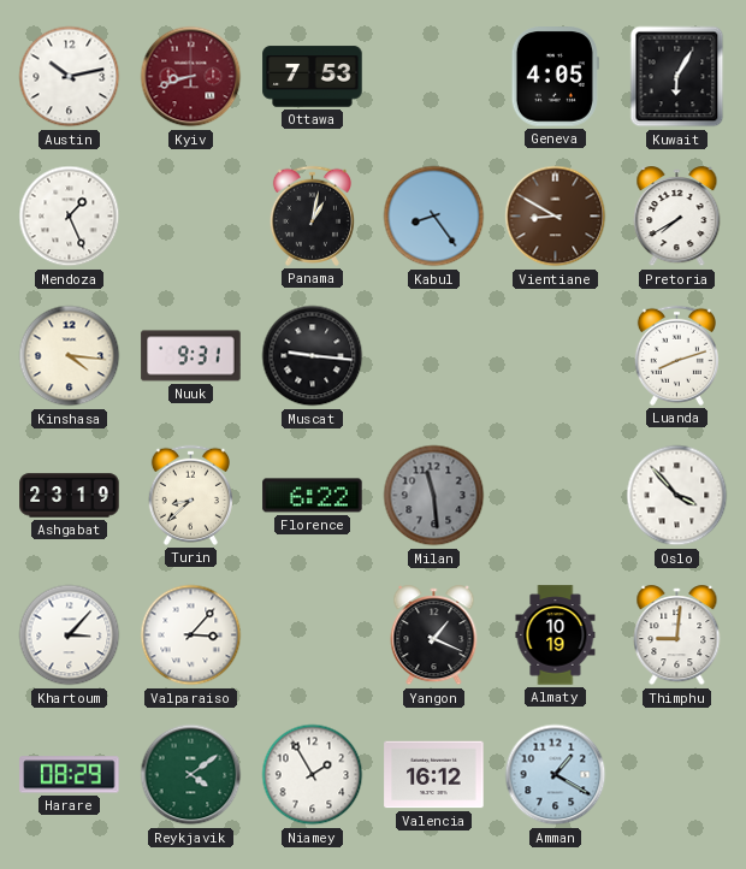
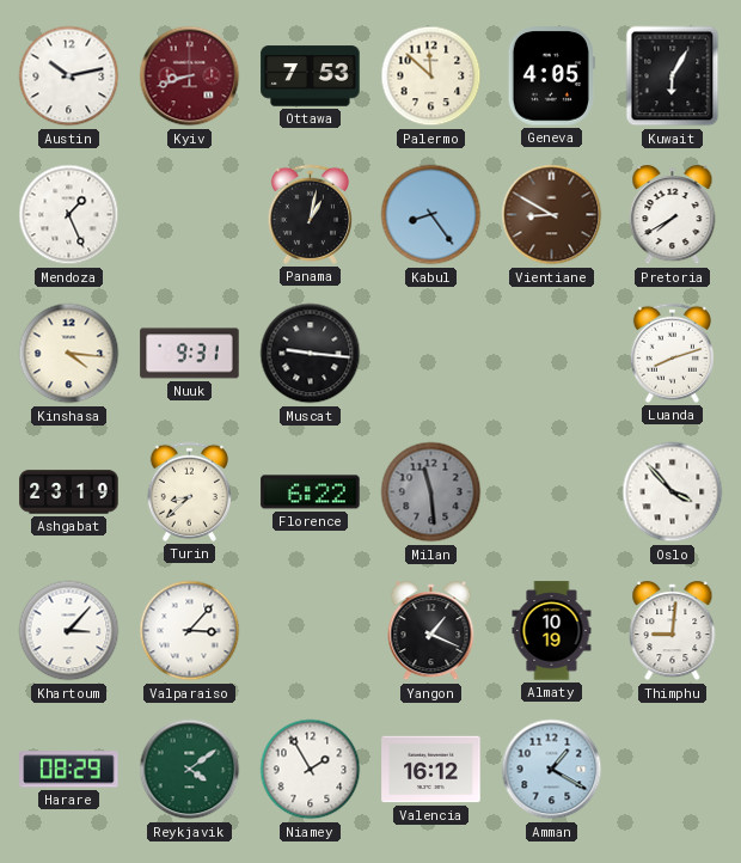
Palermo: none -> 11:52 (431, 76)
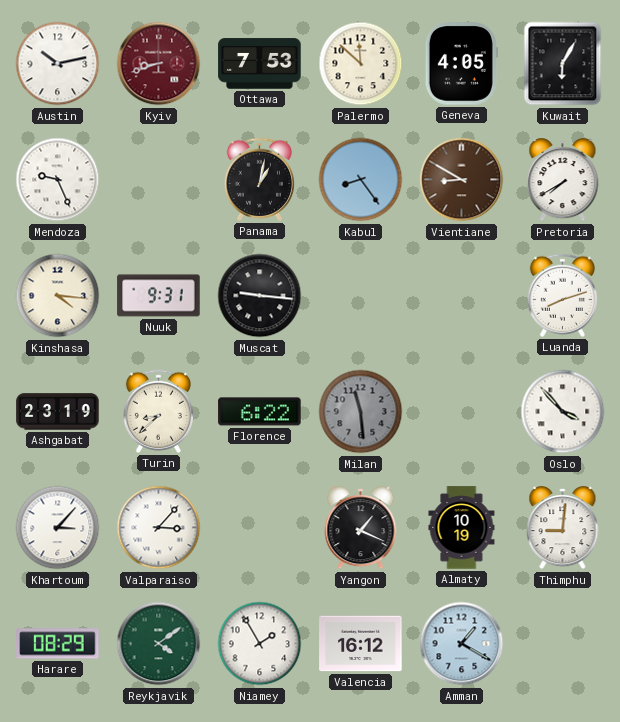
Mendoza: 1:26 -> 9:26 (58, 180)
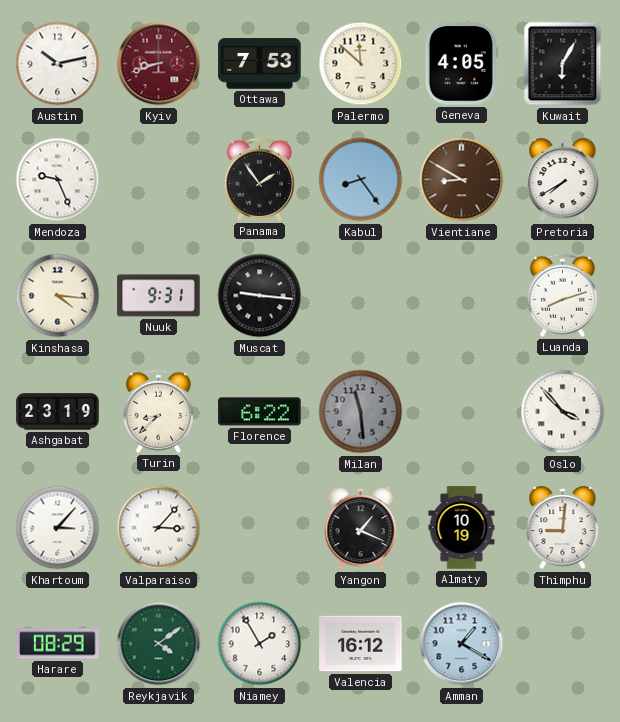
Panama: 1:02 -> 1:54 (259, 179)
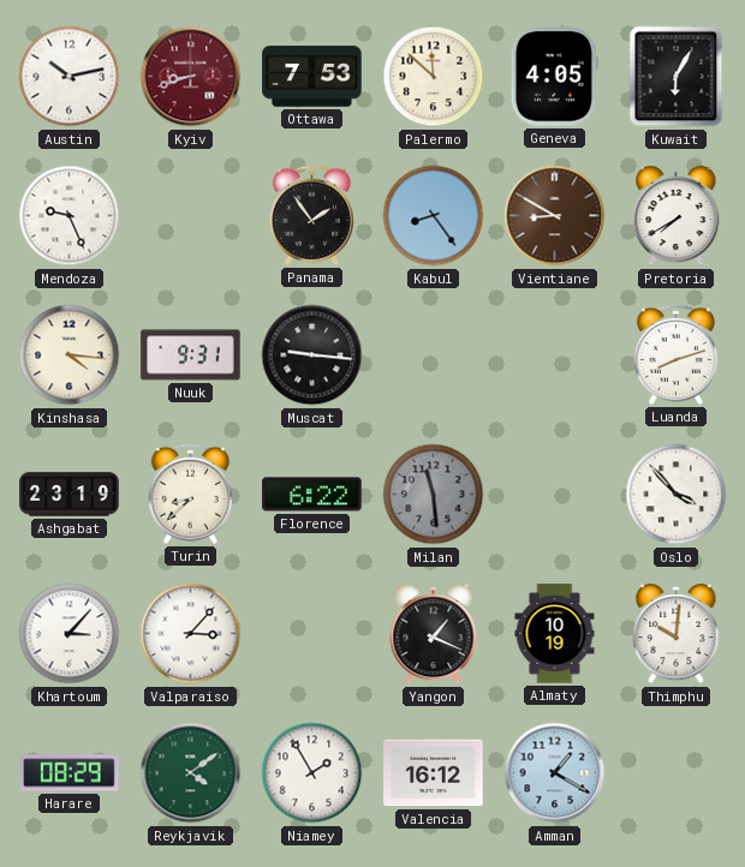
Thimphu: 9:01 -> 10:01 (677, 634)
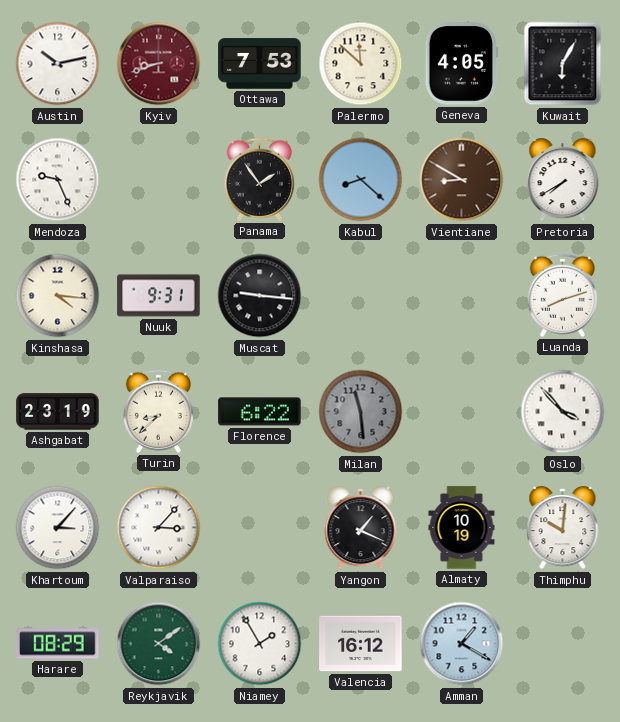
Kabul: 8:24 -> 8:22 (361, 180)
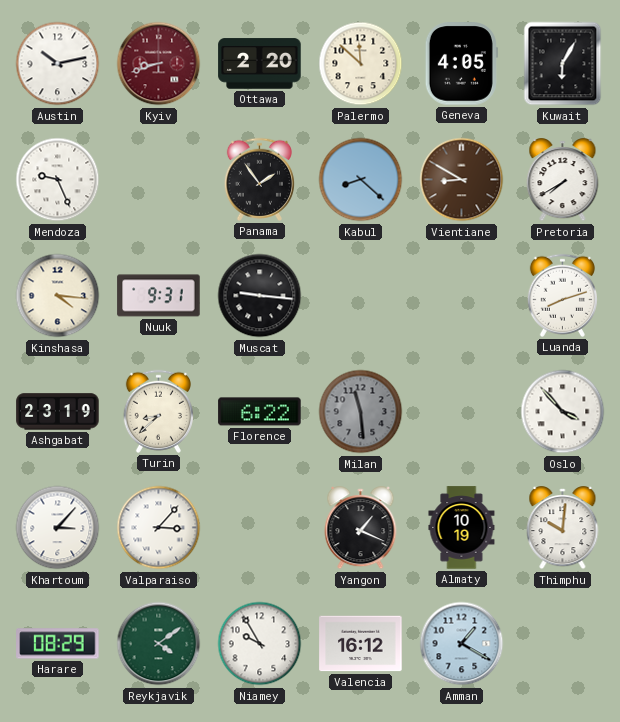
Ottawa: 7:53 -> 2:20 (260, 64)
Niamey: 1:55 -> 9:55 (260, 644)
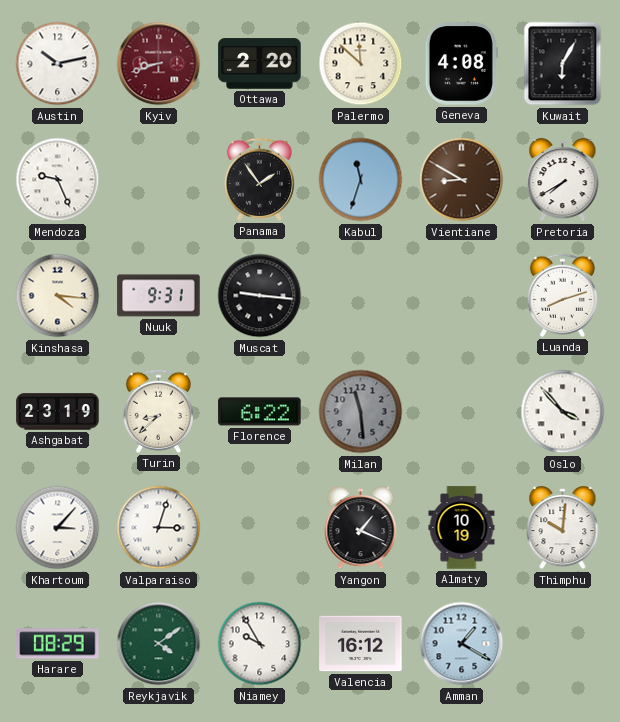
Geneva: 4:05 -> 4:08 (461, 64)
Kabul: 8:22 -> 11:33 (361, 180)
Valparaiso: 3:07 -> 3:03 (159, 528)
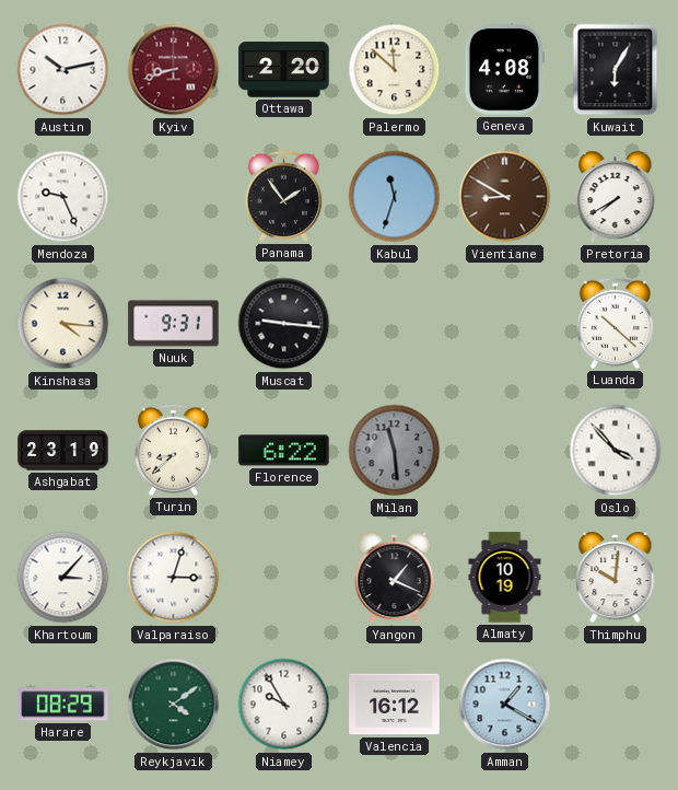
Luanda: 8:12 -> 10:22 (615, 323)
